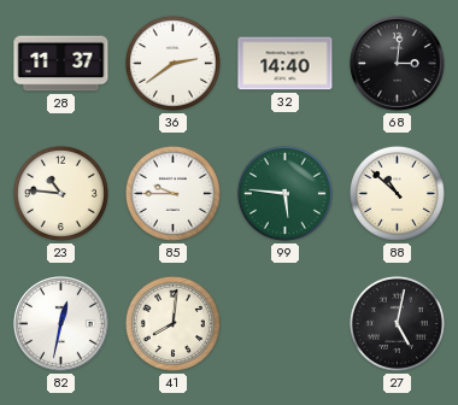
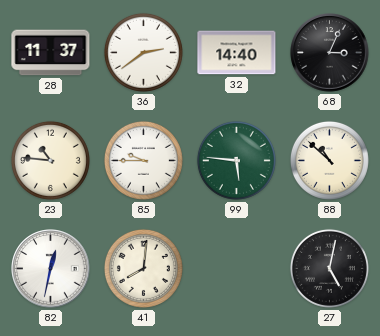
68: 3:01 -> 3:04 (330, 53)
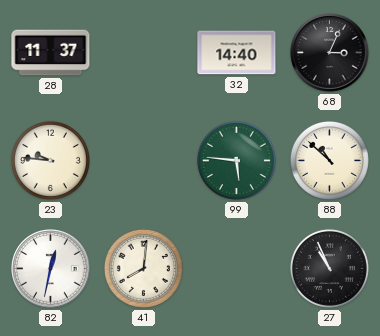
36: 2:39 -> none (143, 52)
23: 10:46 -> 9:46 (50, 160)
85: 9:45 -> none (143, 160)
27: 5:02 -> 10:56 (329, 268)
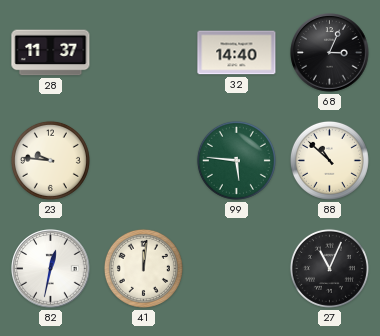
41: 8:01 -> 12:01 (143, 268)
27: 10:56 -> 11:04 (329, 268)
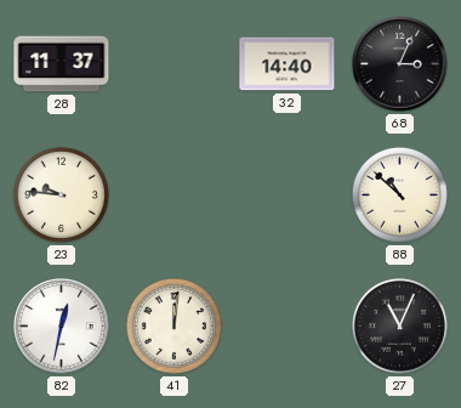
99: 5:46 -> none (236, 160)
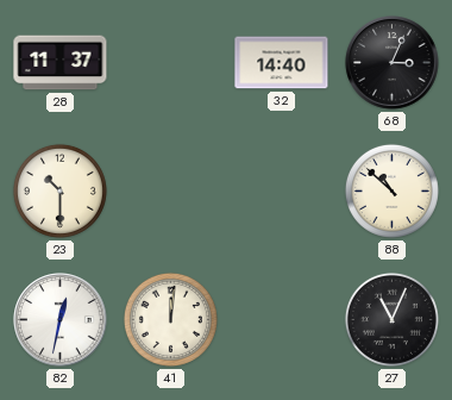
23: 9:46 -> 10:30 (59, 190)
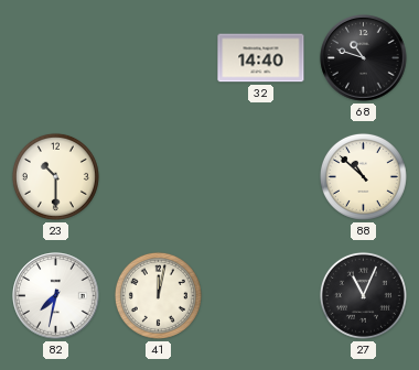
28: 11:37 -> none (61, 63)
68: 3:04 -> 10:48 (364, 58)
82: 12:32 -> 7:32 (56, 296)
41: 12:01 -> 12:02 (158, 295)
